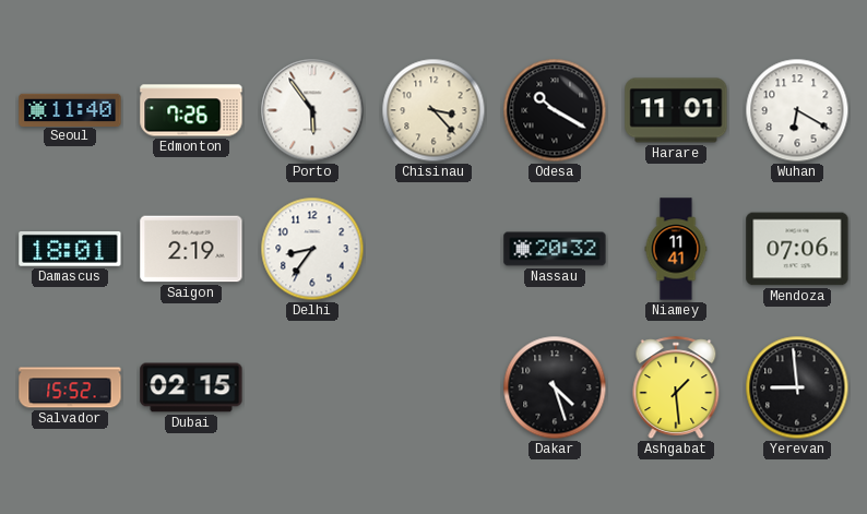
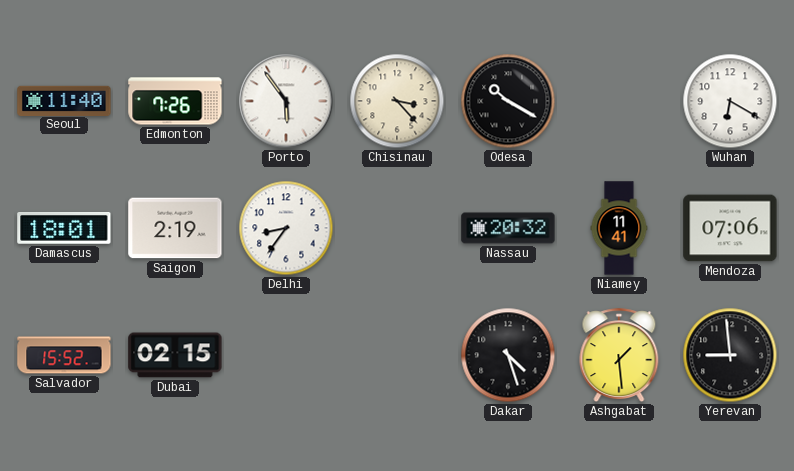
Harare: 11:01 -> none (676, 110)
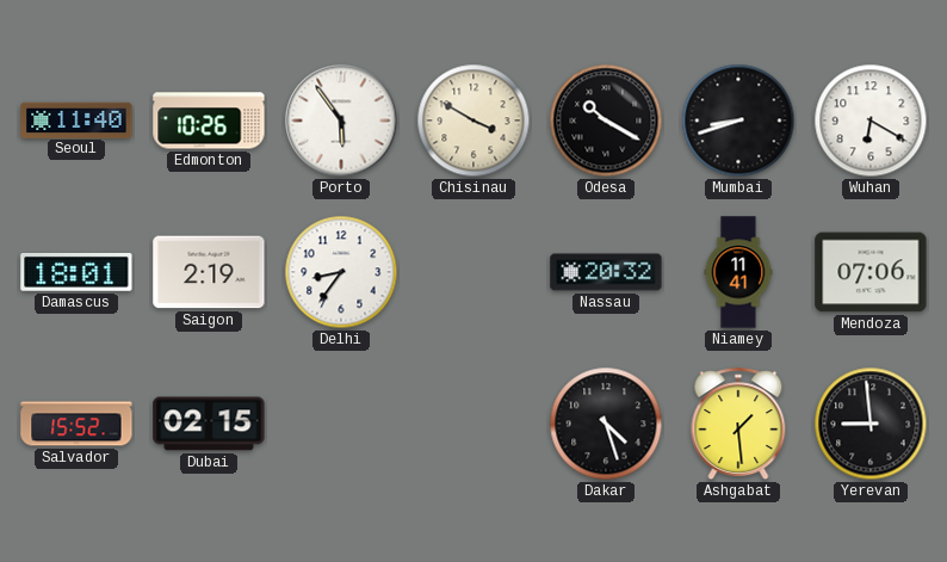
Edmonton: 7:26 -> 10:26 (209, 121)
Chisinau: 3:23 -> 3:50 (473, 121)
Mumbai: none -> 8:42 (738, 121)
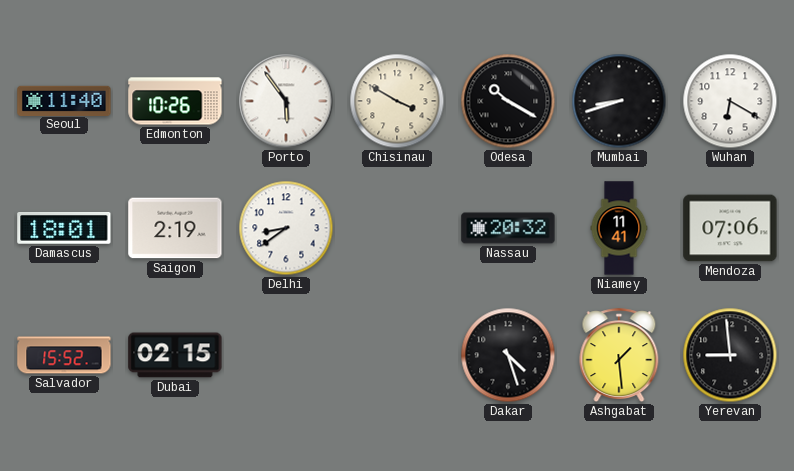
Delhi: 8:36 -> 8:39 (286, 228)
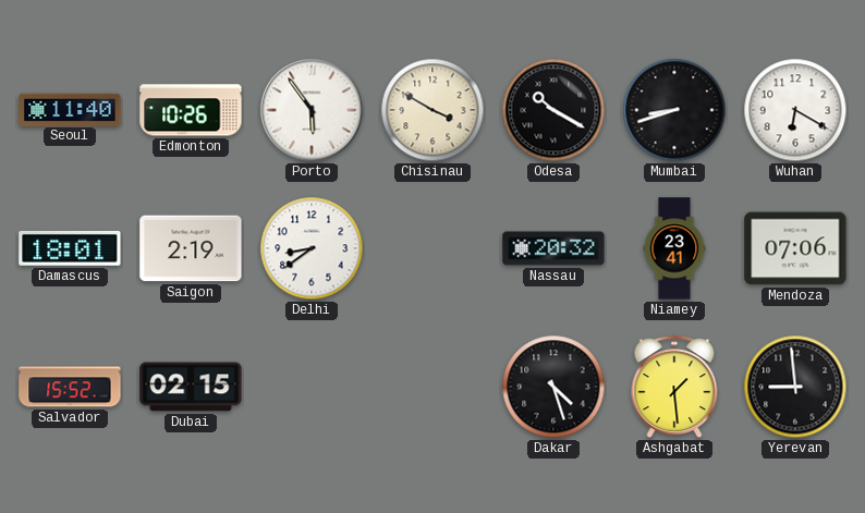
Niamey: 11:41 -> 23:41 (674, 248)
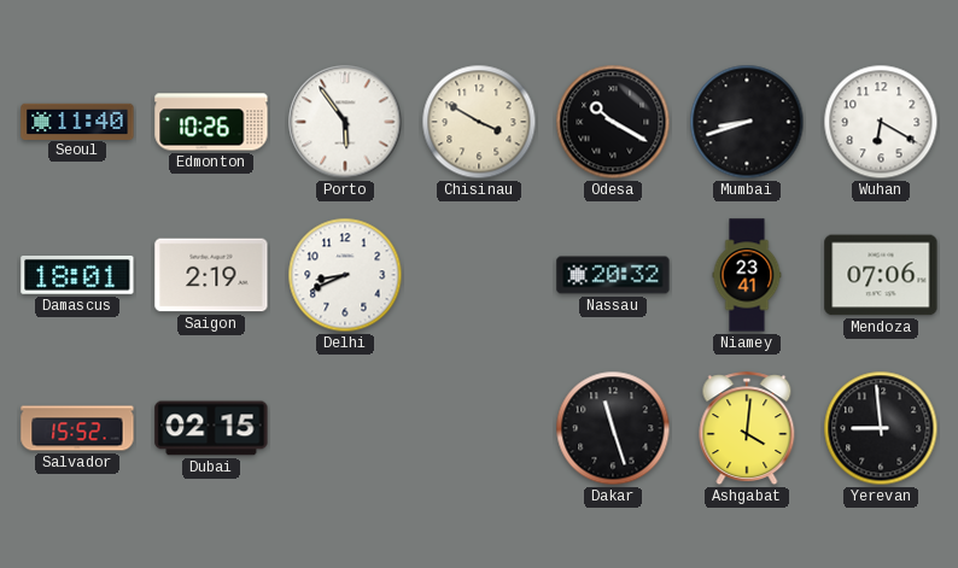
Delhi: 8:39 -> 8:41 (345, 275)
Dakar: 4:27 -> 11:27 (613, 428)
Ashgabat: 1:29 -> 4:01 (747, 429)
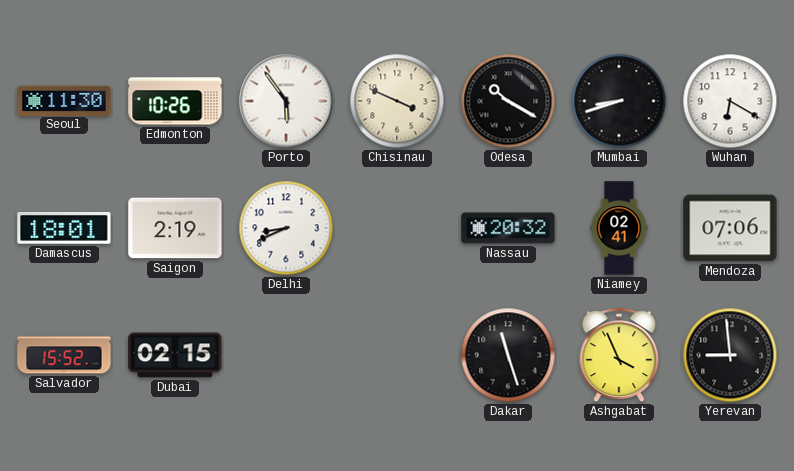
Seoul: 11:40 -> 11:30 (64, 100)
Chisinau: 3:50 -> 3:49 (397, 101)
Niamey: 23:41 -> 02:41 (619, 228)
Ashgabat: 4:01 -> 3:56 (619, 356)
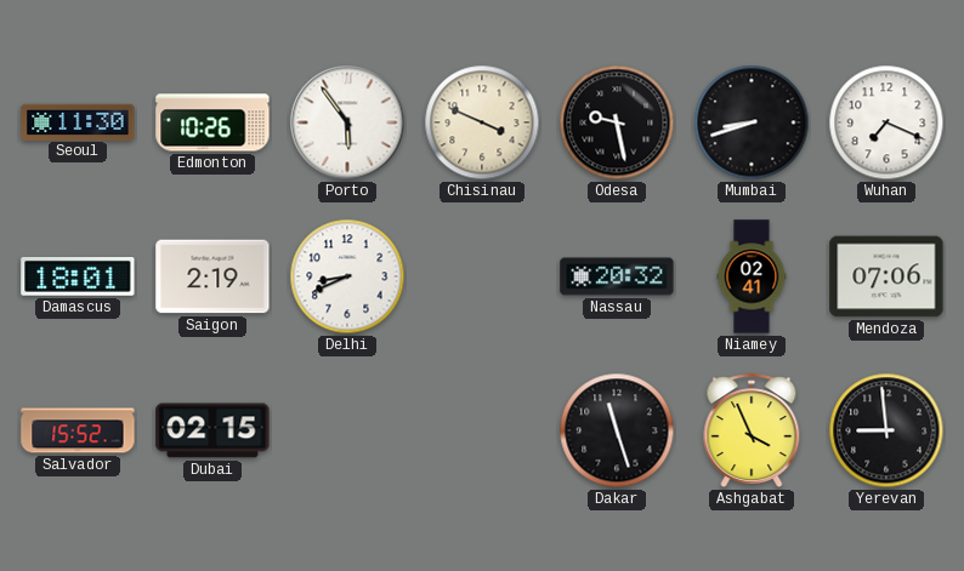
Odesa: 10:20 -> 9:28 (617, 122)
Wuhan: 6:20 -> 7:19 (886, 122)
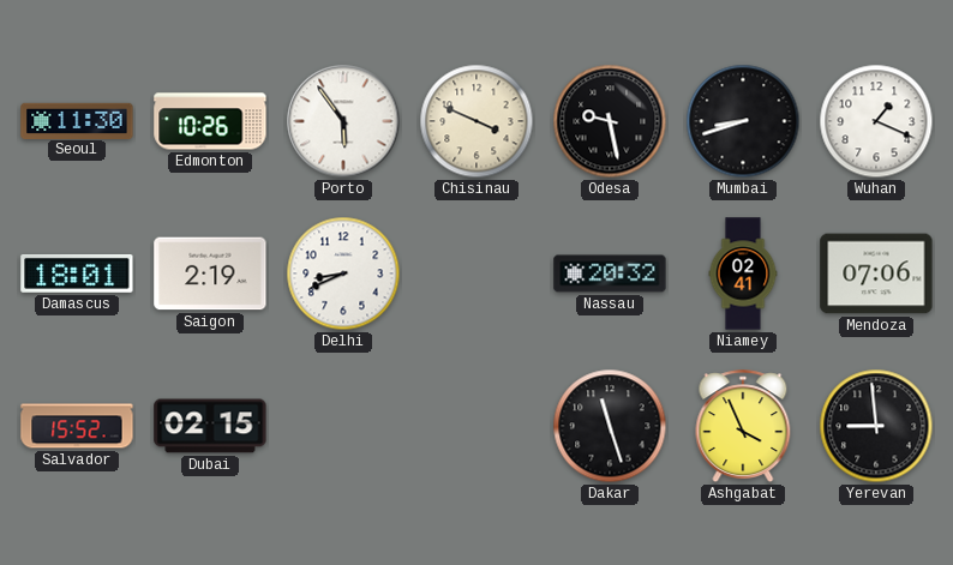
Wuhan: 7:19 -> 1:19 (876, 121)
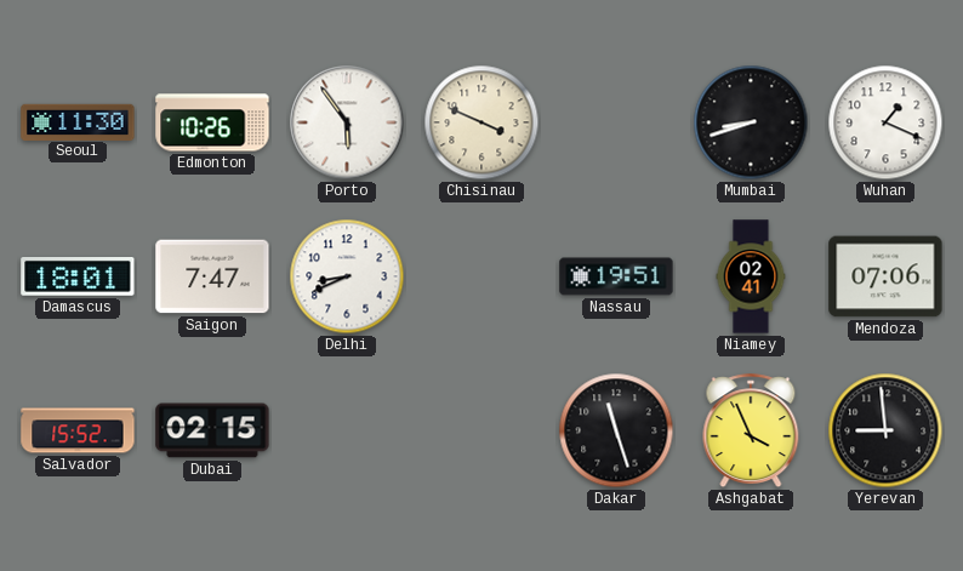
Odesa: 9:28 -> none (610, 121)
Saigon: 2:19 -> 7:47 (212, 276)
Nassau: 20:32 -> 19:51 (616, 276)
